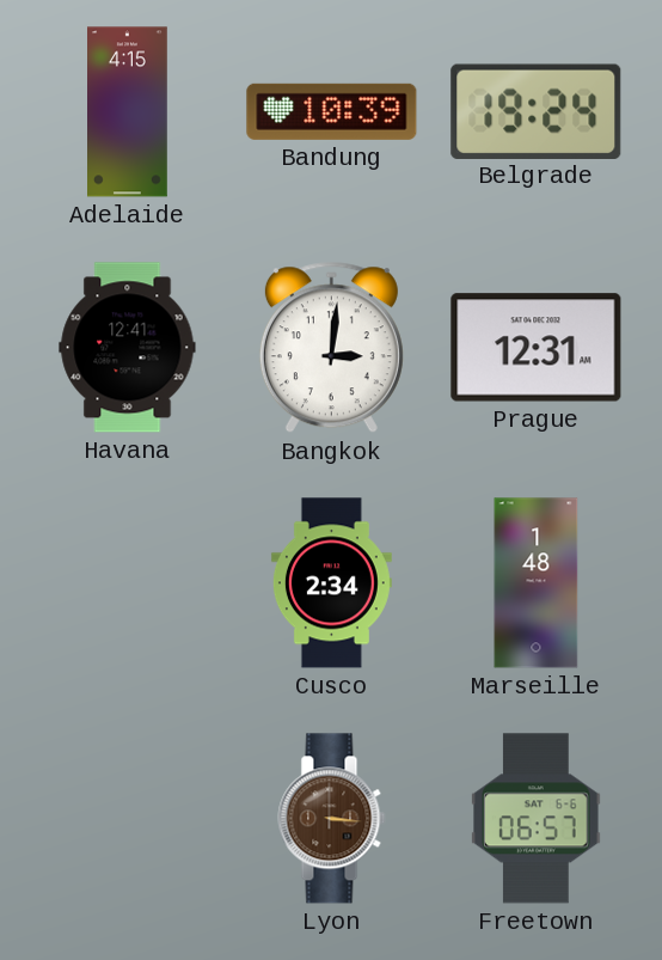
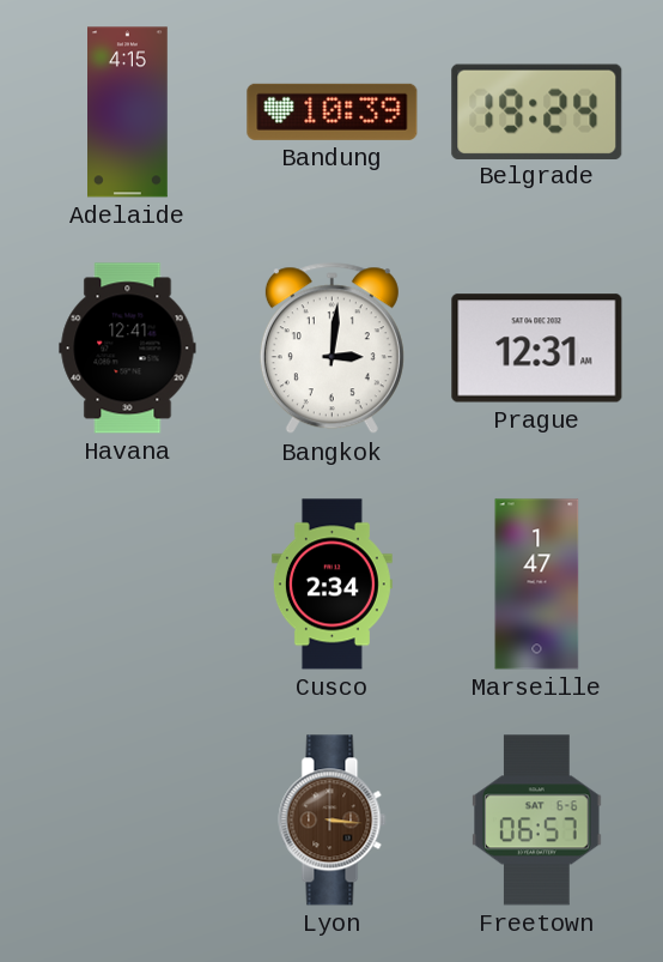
Marseille: 1:48 -> 1:47 (537, 585)
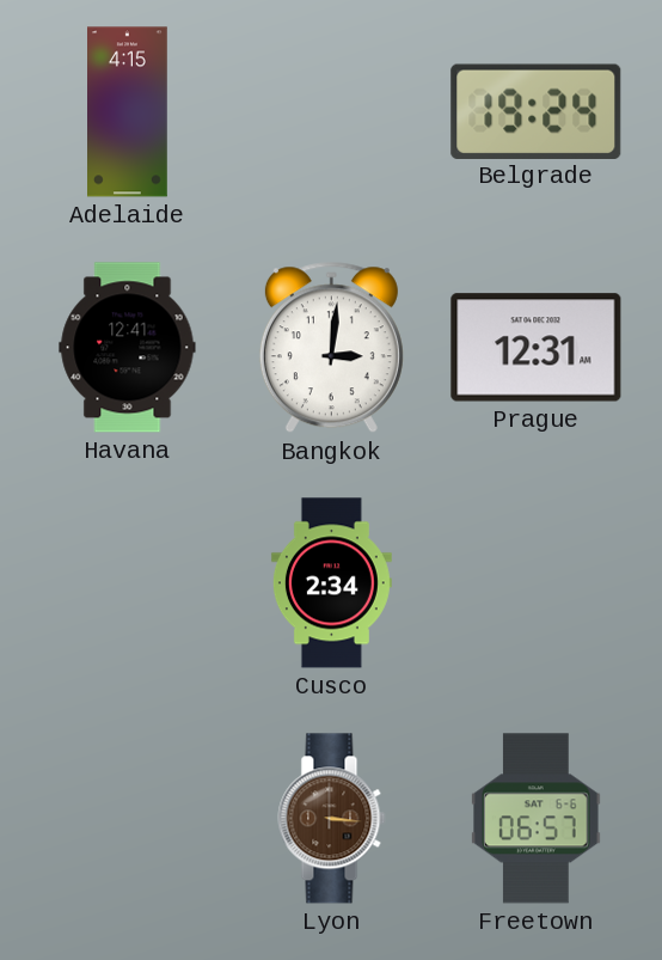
Bandung: 10:39 -> none (333, 111)
Marseille: 1:47 -> none (537, 585)
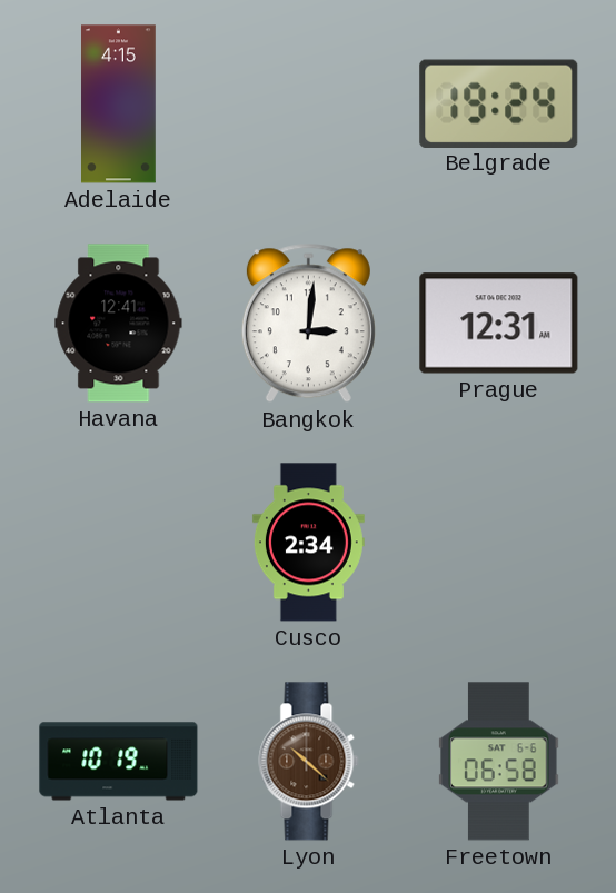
Atlanta: none -> 10:19 (119, 762)
Lyon: 3:16 -> 10:22 (309, 762)
Freetown: 06:57 -> 06:58 (499, 762)
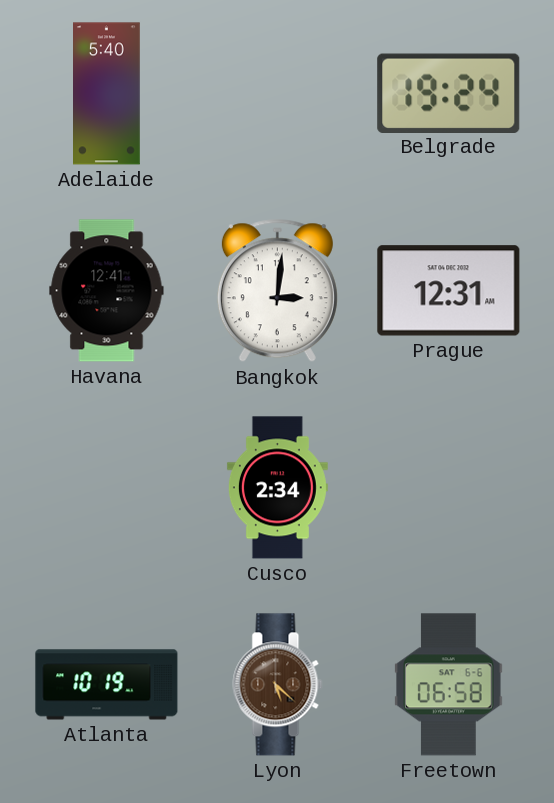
Adelaide: 4:15 -> 5:40 (107, 94)
Lyon: 10:22 -> 5:22 (278, 685)
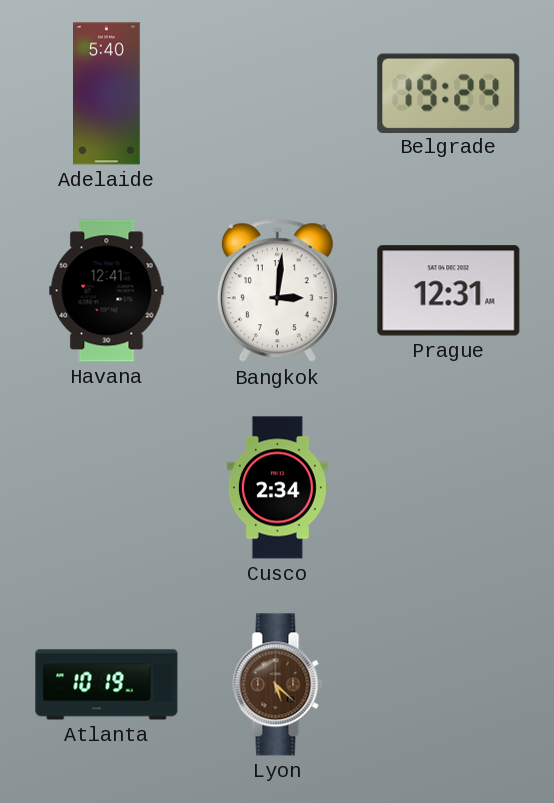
Freetown: 06:58 -> none (449, 685)
